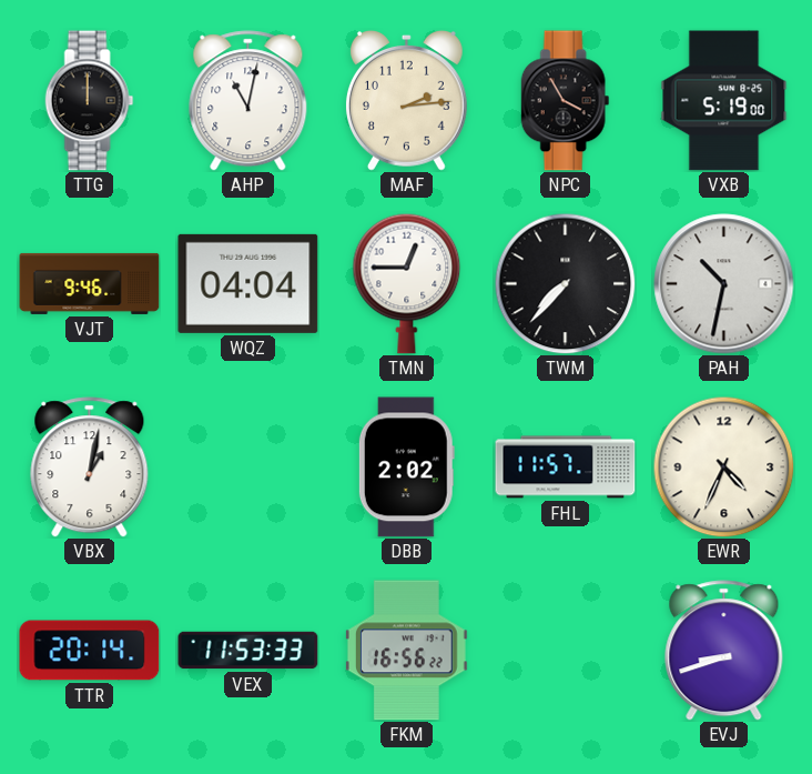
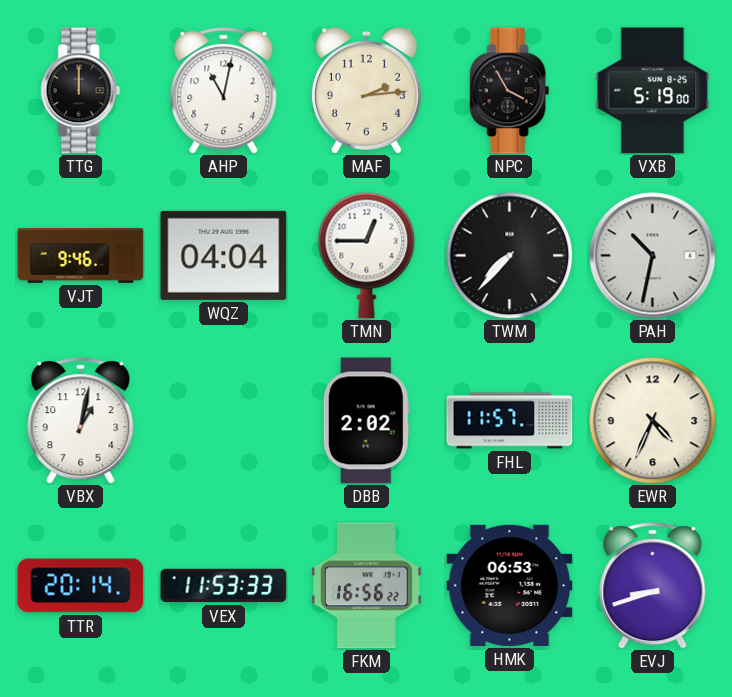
HMK: none -> 06:53 (510, 585)
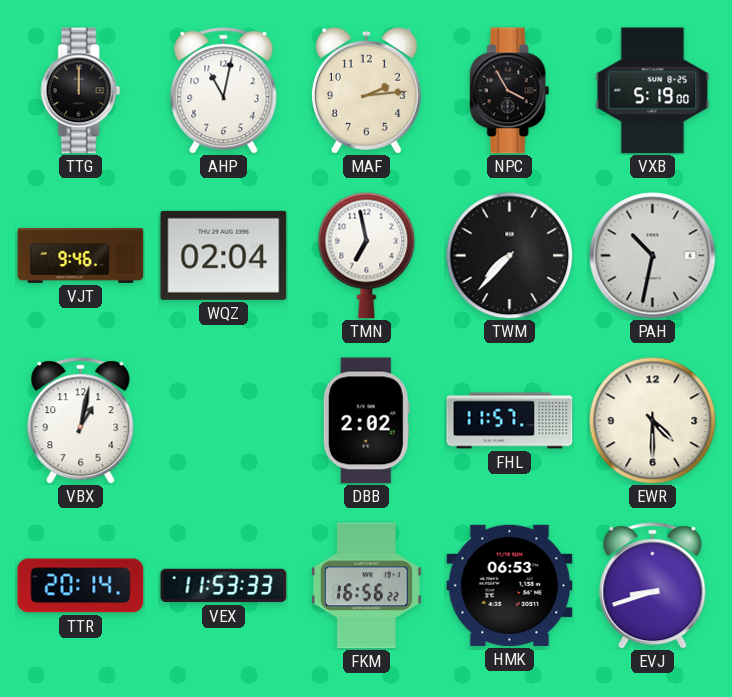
WQZ: 04:04 -> 02:04 (224, 255)
TMN: 12:45 -> 6:58 (367, 255)
EWR: 4:34 -> 4:30 (652, 420)
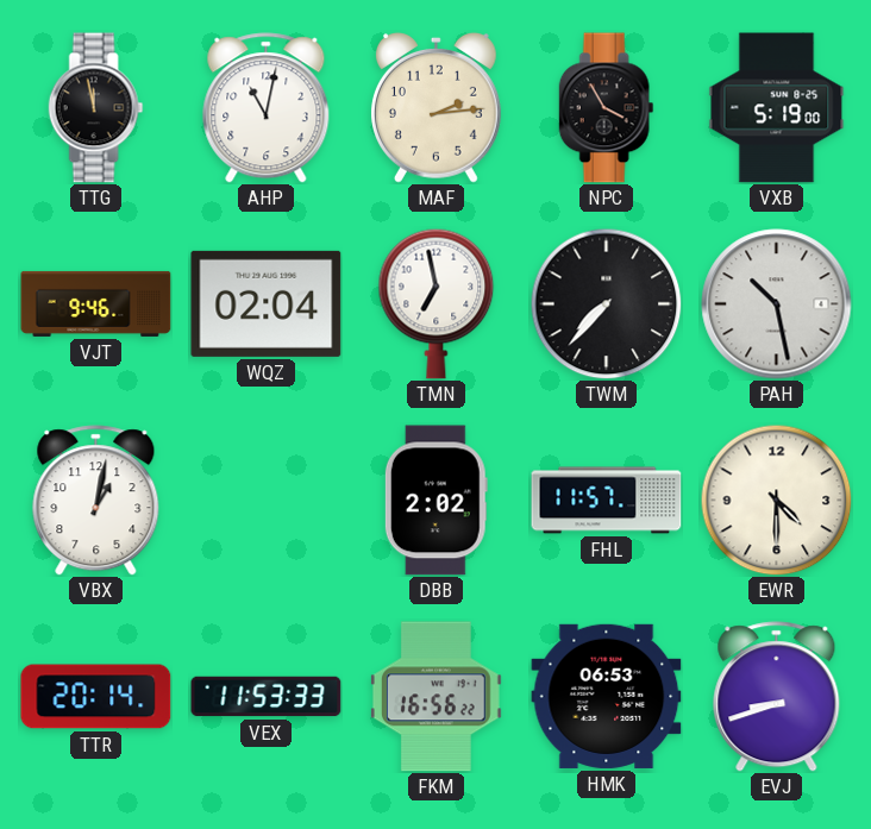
TTG: 12:00 -> 11:58 (96, 108)
PAH: 10:32 -> 10:28 (777, 304)
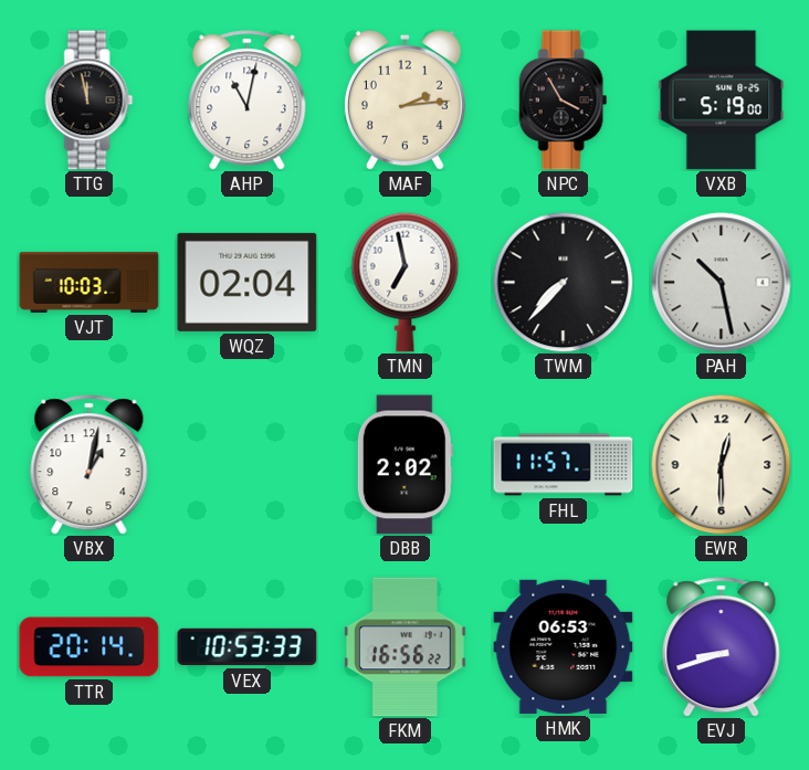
VJT: 9:46 -> 10:03 (90, 282)
EWR: 4:30 -> 12:30 (721, 464)
VEX: 11:53 -> 10:53 (248, 647)
